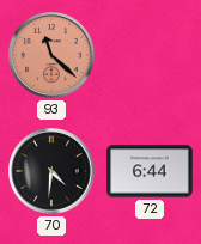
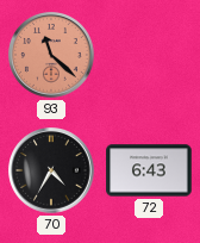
70: 4:31 -> 4:35 (51, 170)
72: 6:44 -> 6:43 (149, 170)
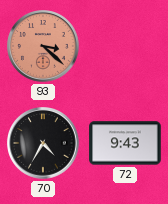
93: 11:22 -> 3:22 (43, 46)
72: 6:43 -> 9:43 (125, 143)
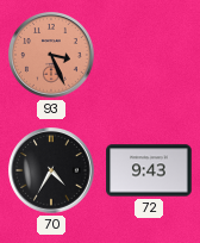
93: 3:22 -> 3:26 (51, 55)
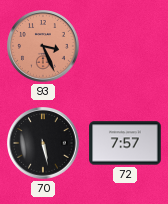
70: 4:35 -> 5:28 (43, 143)
72: 9:43 -> 7:57 (125, 143)
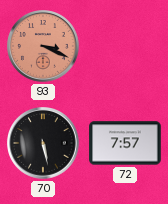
93: 3:26 -> 3:19 (43, 46)
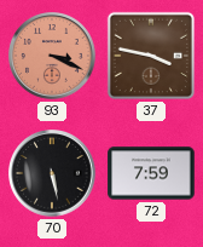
37: none -> 3:47 (151, 56)
72: 7:57 -> 7:59 (151, 173)
